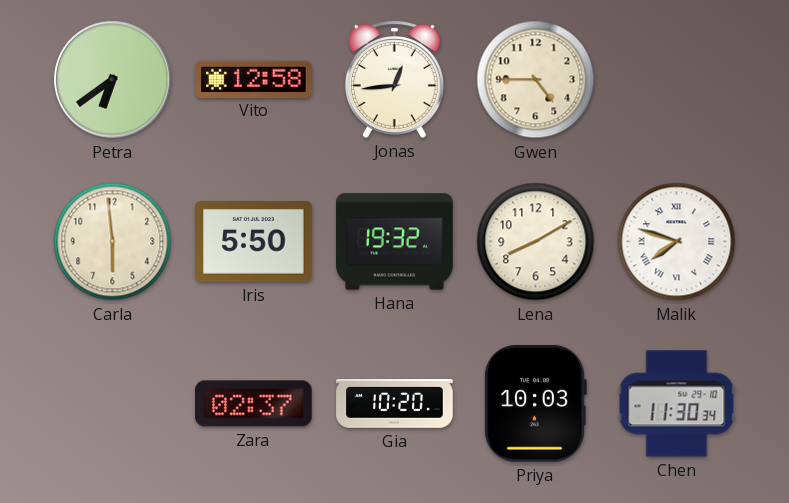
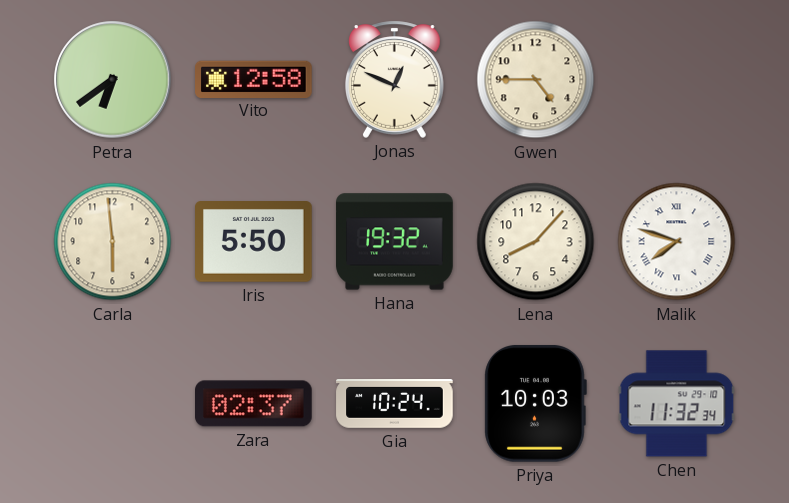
Jonas: 12:44 -> 12:49 (394, 79)
Lena: 8:10 -> 8:07 (536, 242)
Gia: 10:20 -> 10:24 (395, 404)
Chen: 11:30 -> 11:32 (677, 404)
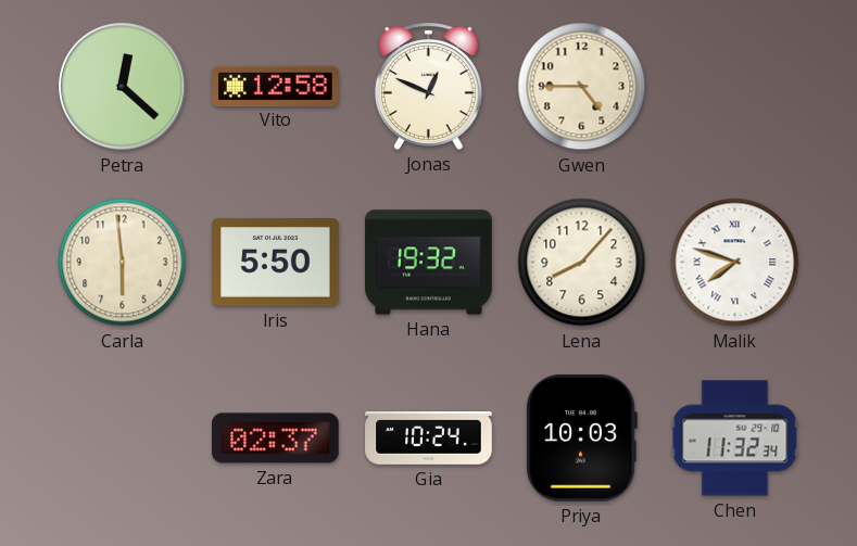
Petra: 6:39 -> 12:22 (123, 87)
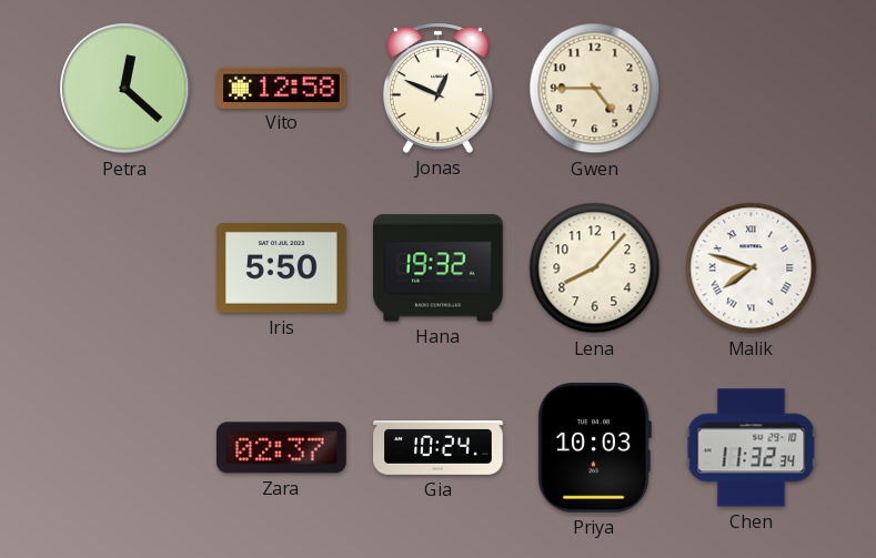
Carla: 5:59 -> none (123, 263)
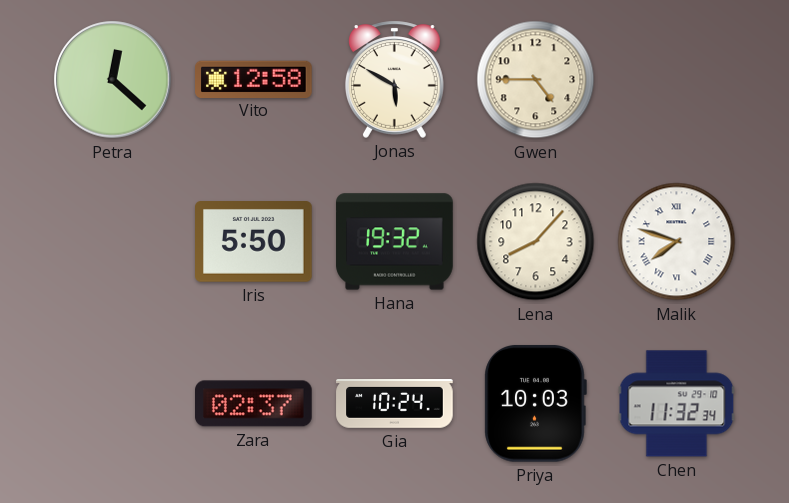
Jonas: 12:49 -> 5:50 (394, 79)
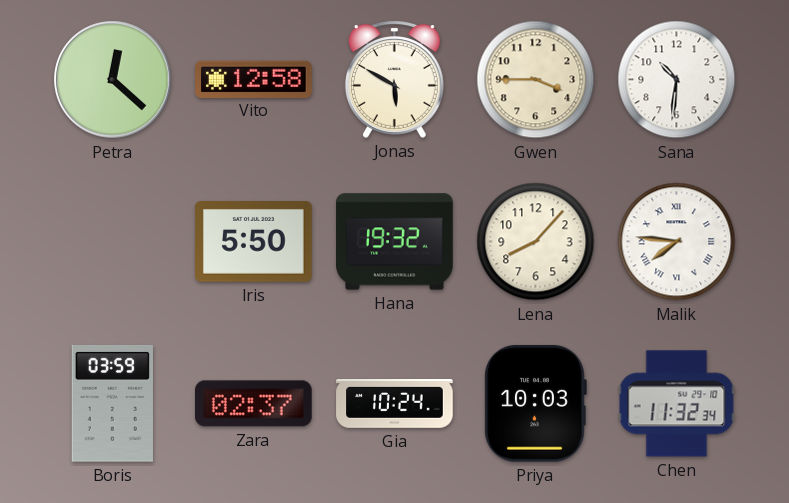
Gwen: 4:45 -> 3:45 (536, 80)
Sana: none -> 10:31 (677, 80)
Malik: 7:48 -> 7:46 (677, 242)
Boris: none -> 03:59 (112, 403)
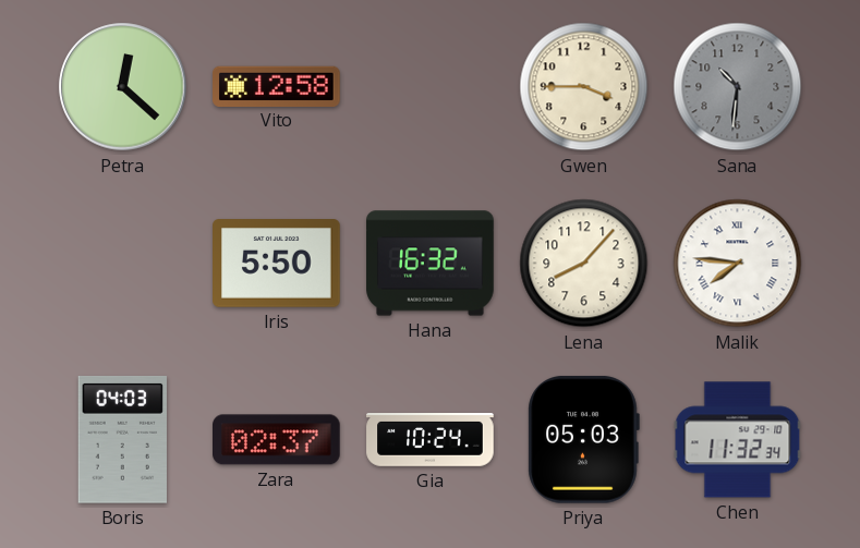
Jonas: 5:50 -> none (394, 79)
Sana dial: white -> grey (738, 87)
Hana: 19:32 -> 16:32 (431, 264)
Boris: 03:59 -> 04:03 (122, 439)
Priya: 10:03 -> 05:03 (583, 439)
